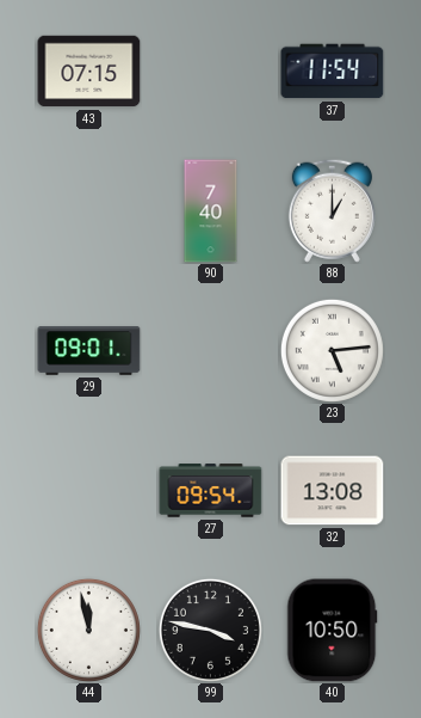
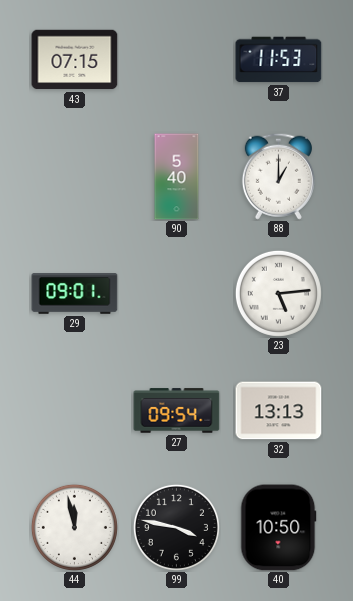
37: 11:54 -> 11:53 (279, 60)
90: 7:40 -> 5:40 (177, 177)
32: 13:08 -> 13:13 (279, 411)
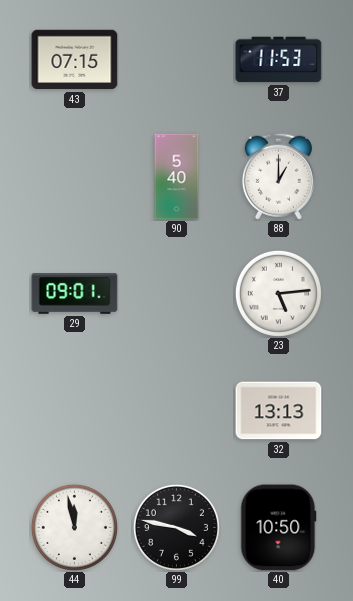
27: 09:54 -> none (177, 411)
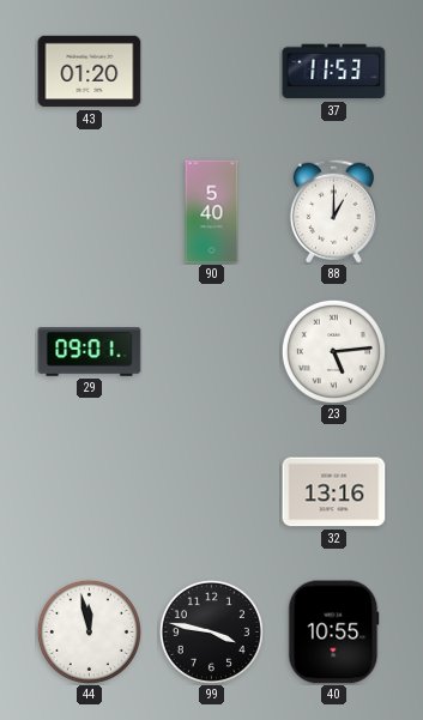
43: 07:15 -> 01:20 (90, 72)
32: 13:13 -> 13:16 (334, 492)
40: 10:50 -> 10:55 (334, 633)
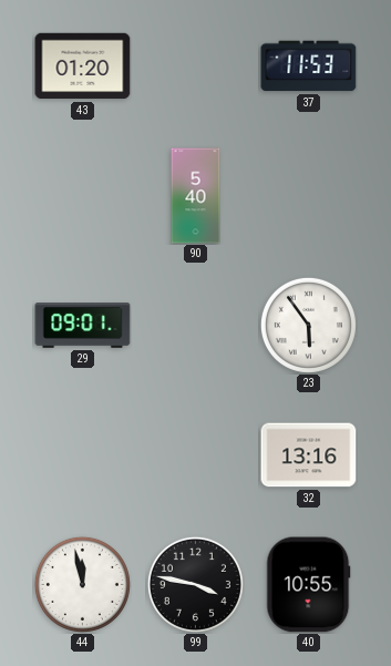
88: 1:00 -> none (333, 211)
23: 5:14 -> 5:54 (308, 325)
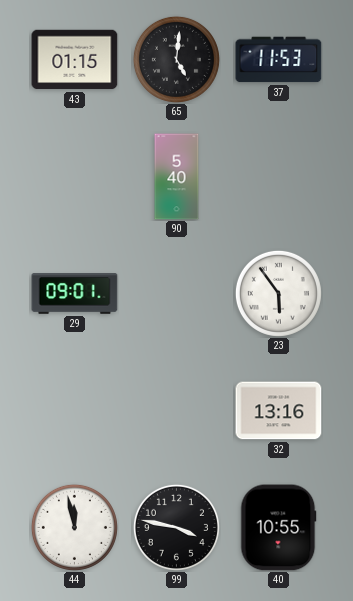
43: 01:20 -> 01:15 (75, 60)
65: none -> 5:01 (176, 59)
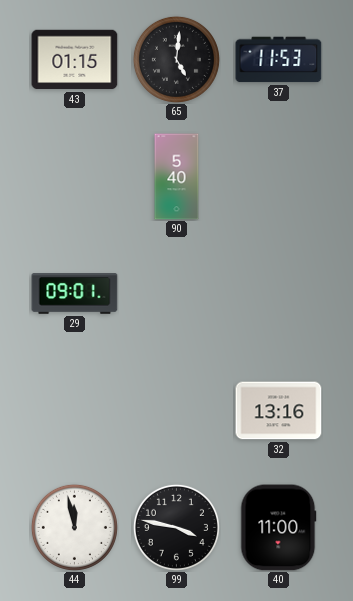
23: 5:54 -> none (278, 293)
40: 10:55 -> 11:00 (279, 528)
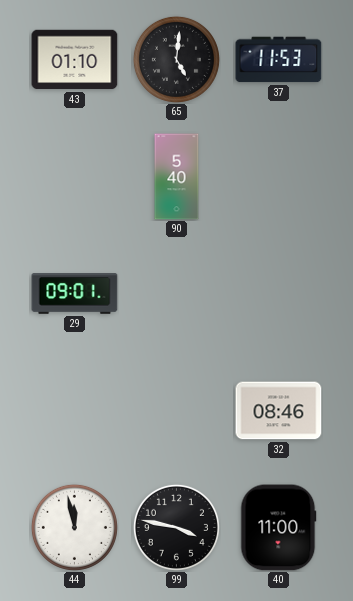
43: 01:15 -> 01:10 (75, 60)
32: 13:16 -> 08:46 (279, 411)
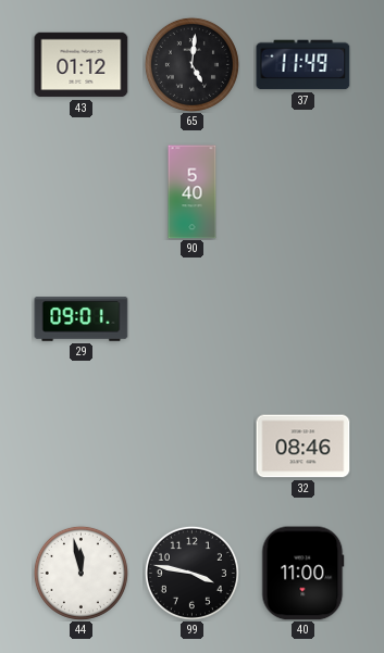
43: 01:10 -> 01:12 (82, 65)
37: 11:53 -> 11:49 (304, 65)
